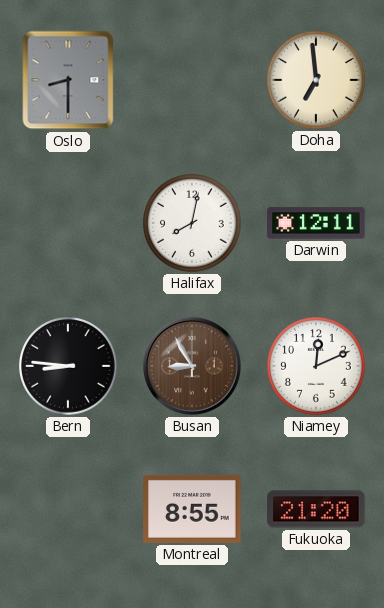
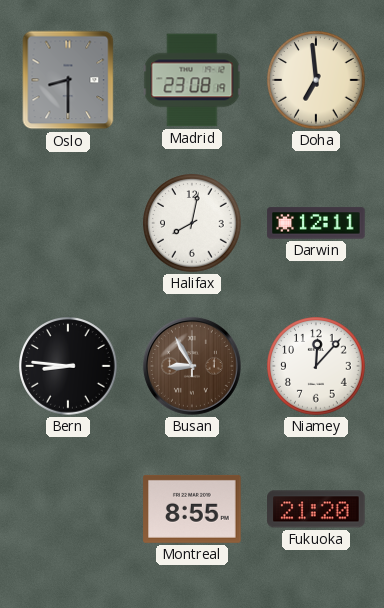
Madrid: none -> 23:08 (192, 80)
Niamey: 12:11 -> 12:07 (316, 366)
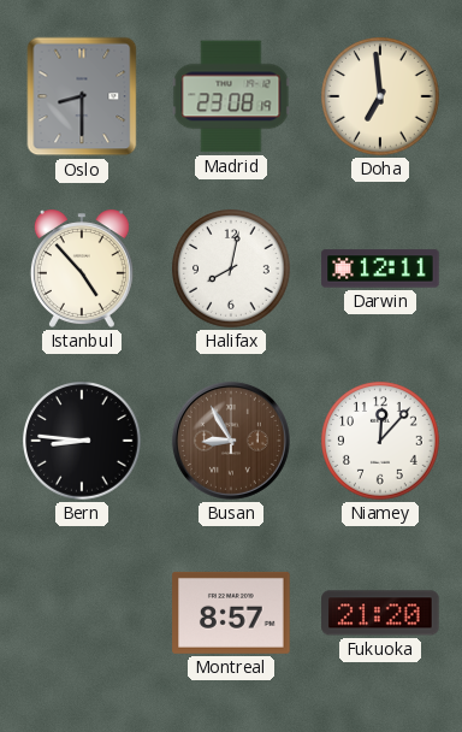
Istanbul: none -> 4:53 (82, 268)
Montreal: 8:55 -> 8:57 (231, 613)
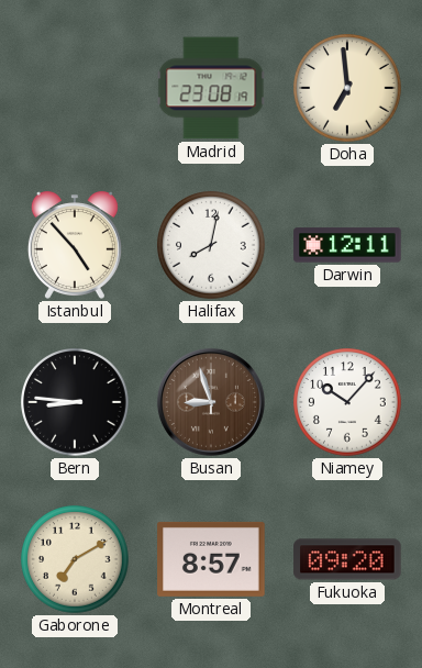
Oslo: 8:30 -> none (82, 96)
Busan: 8:55 -> 8:57 (211, 402)
Niamey: 12:07 -> 10:07 (347, 402)
Gaborone: none -> 7:10 (75, 559)
Fukuoka: 21:20 -> 09:20 (347, 559)
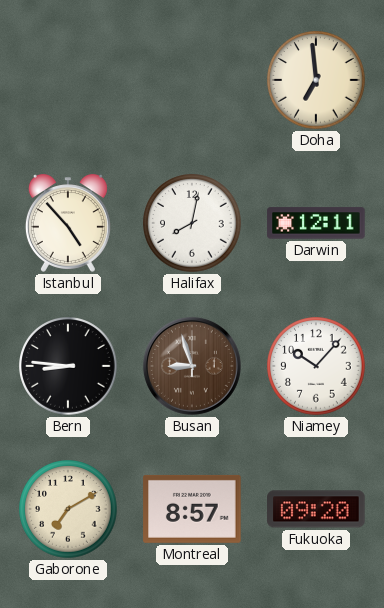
Madrid: 23:08 -> none (211, 88)
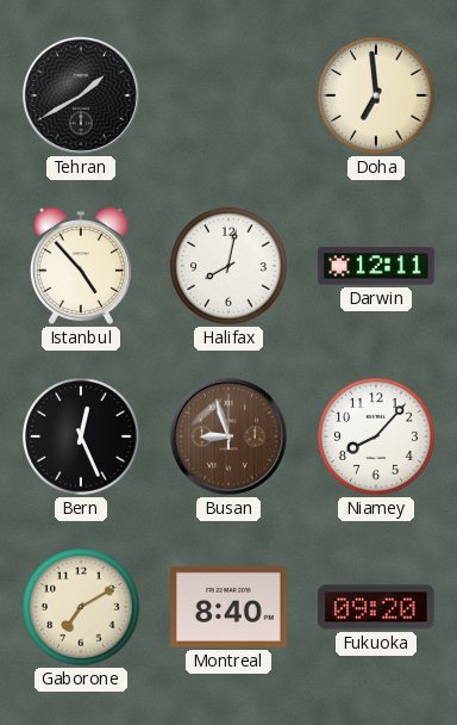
Tehran: none -> 1:40 (81, 95)
Bern: 8:46 -> 12:26 (81, 436)
Niamey: 10:07 -> 8:07 (376, 436)
Montreal: 8:57 -> 8:40 (228, 607)
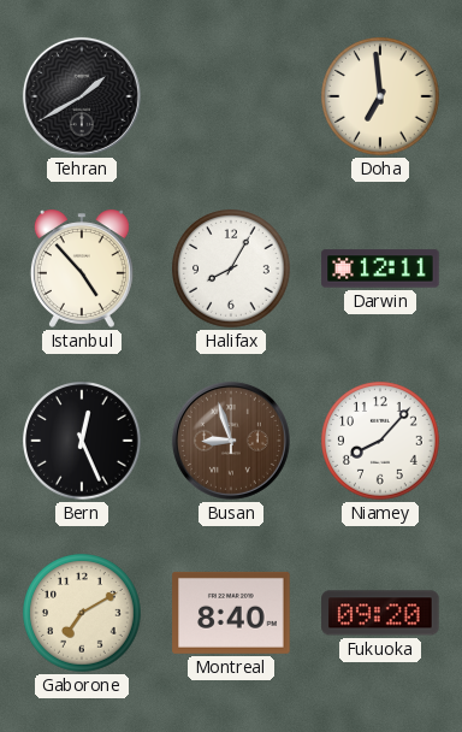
Halifax: 8:02 -> 8:05 (231, 268)
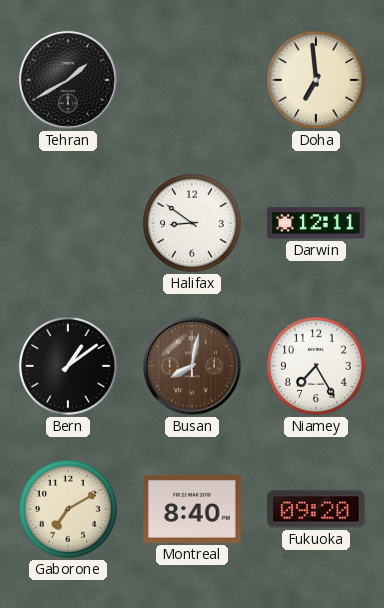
Istanbul: 4:53 -> none (82, 268)
Halifax: 8:05 -> 8:51 (192, 223)
Bern: 12:26 -> 1:09 (68, 366)
Busan: 8:57 -> 8:02 (192, 366)
Niamey: 8:07 -> 7:25 (316, 366)
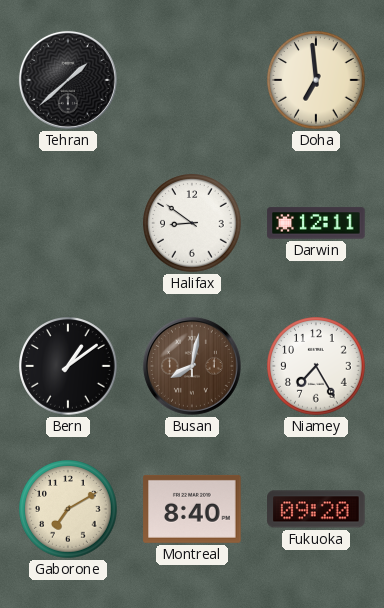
Tehran: 1:40 -> 1:38 (68, 80)
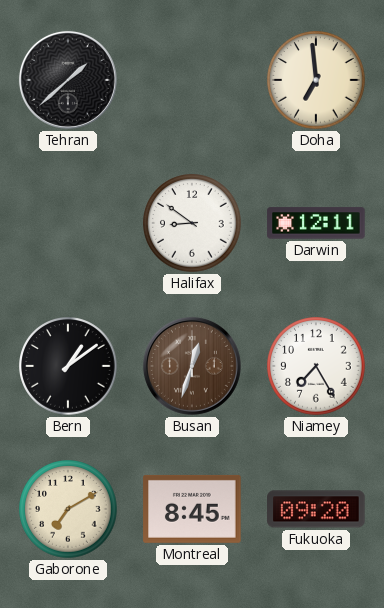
Busan: 8:02 -> 12:33 (192, 366)
Montreal: 8:40 -> 8:45 (192, 509)
